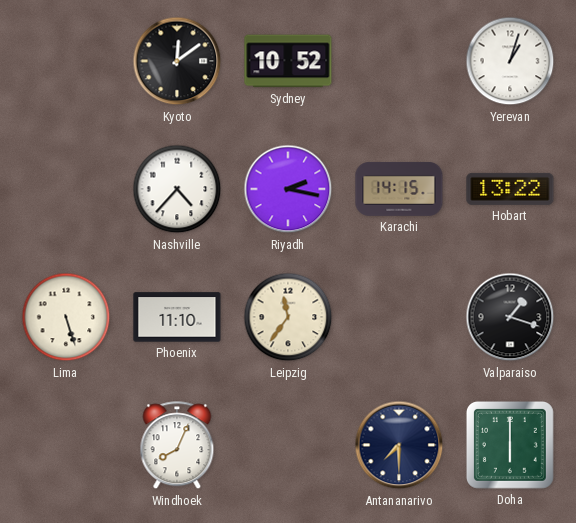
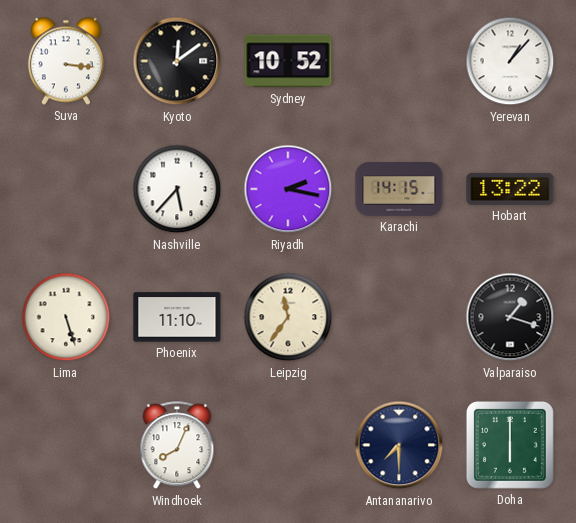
Suva: none -> 3:16 (66, 61)
Yerevan: 1:03 -> 1:07 (510, 61)
Nashville: 4:37 -> 5:37 (177, 189)
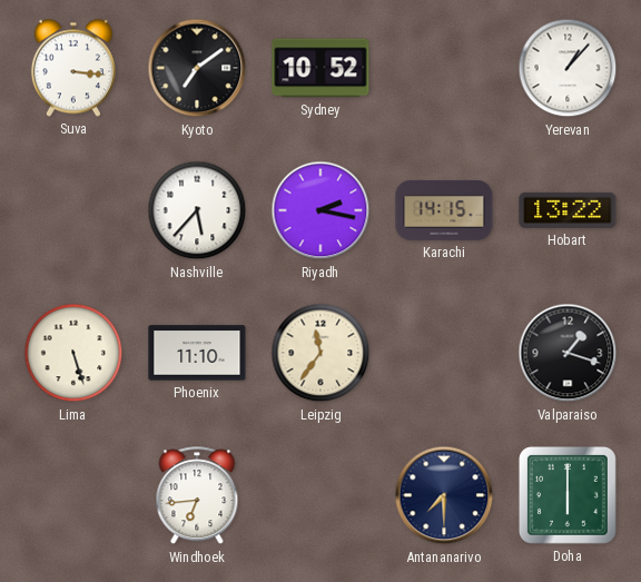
Kyoto: 12:09 -> 7:09 (197, 68)
Windhoek: 8:04 -> 6:44 (197, 496)
